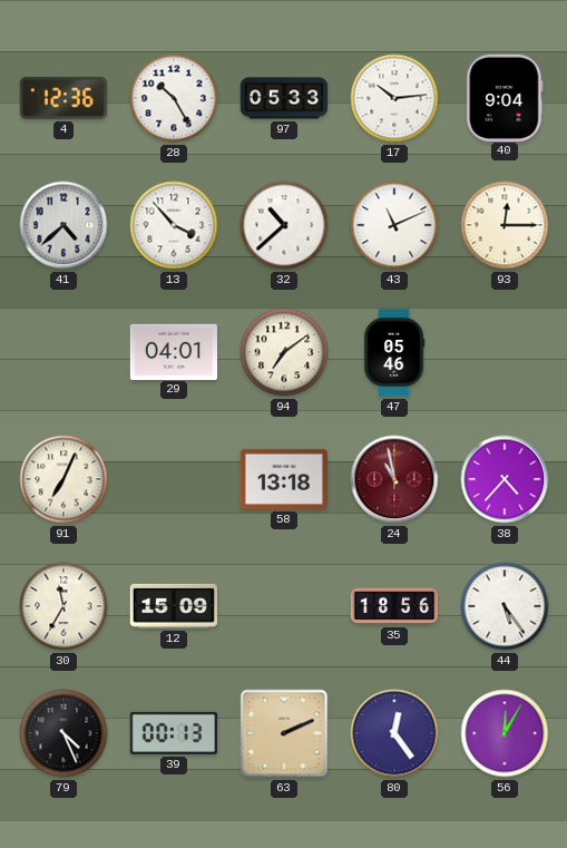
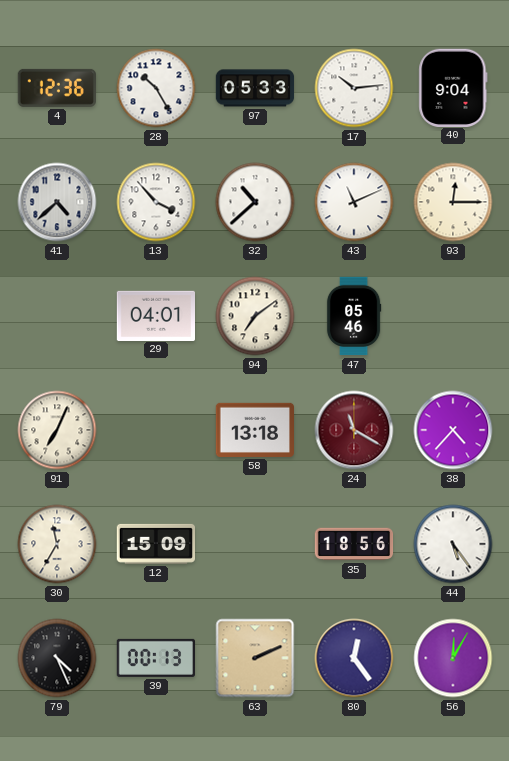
24: 10:58 -> 11:20 (354, 430)
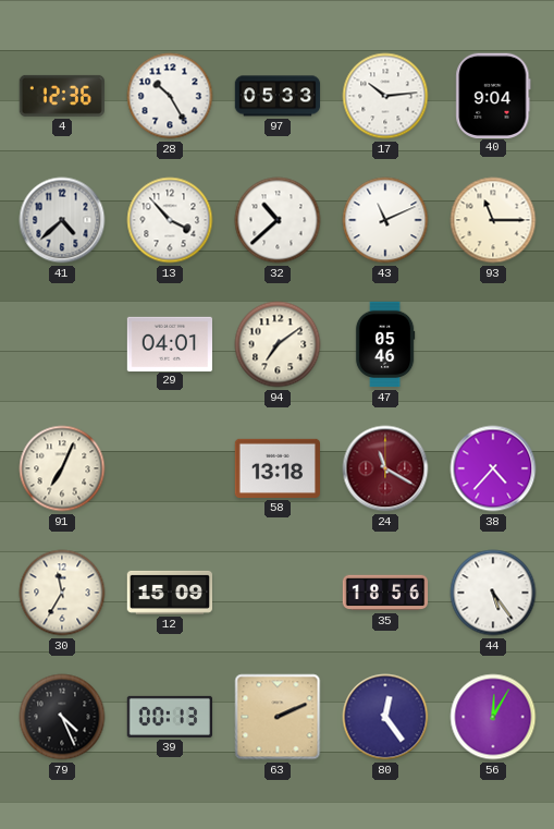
93: 12:15 -> 11:15 (493, 220)
